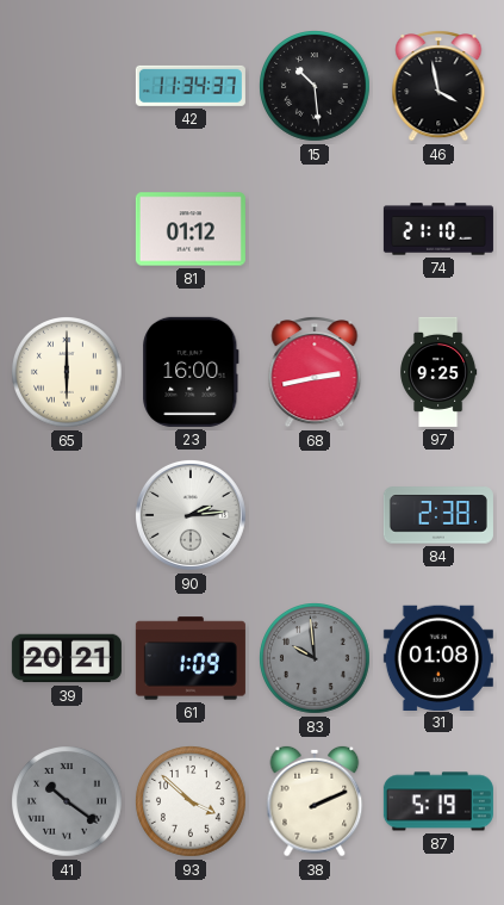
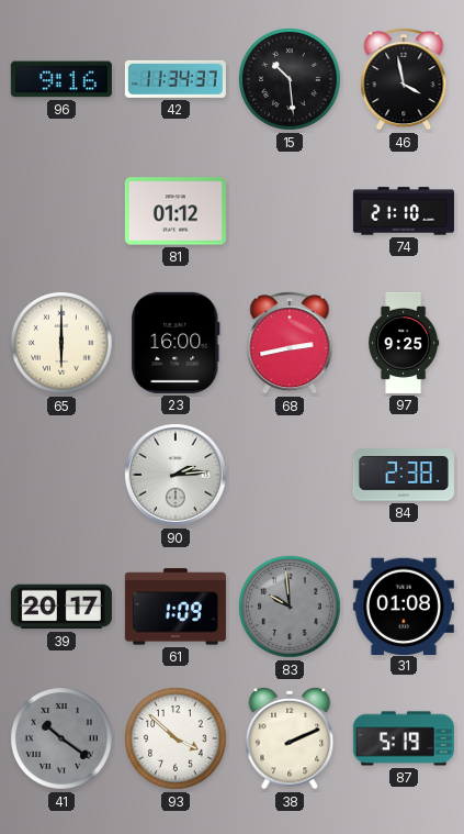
96: none -> 9:16 (61, 79)
39: 20:21 -> 20:17 (61, 607)
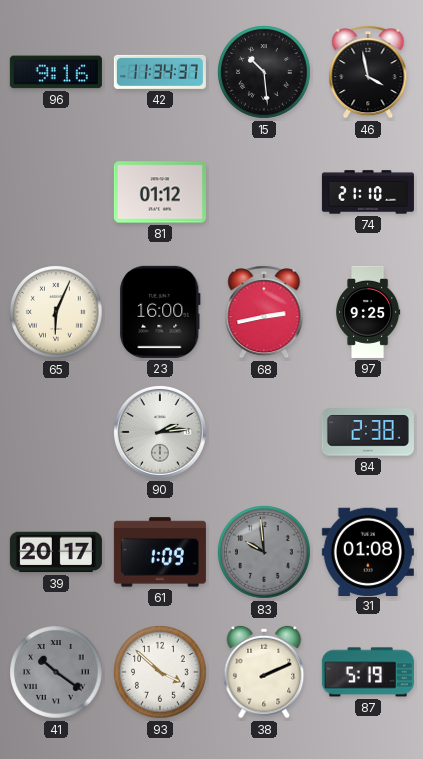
65: 6:00 -> 6:04 (57, 313)
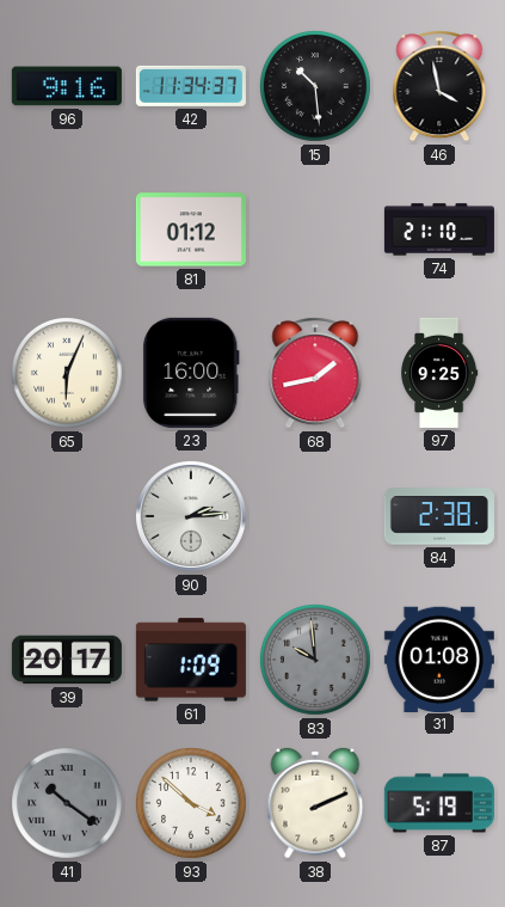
68: 2:43 -> 1:43 (315, 374)
